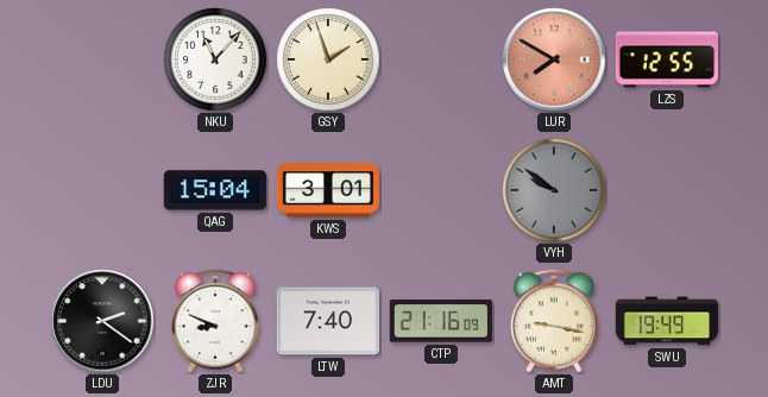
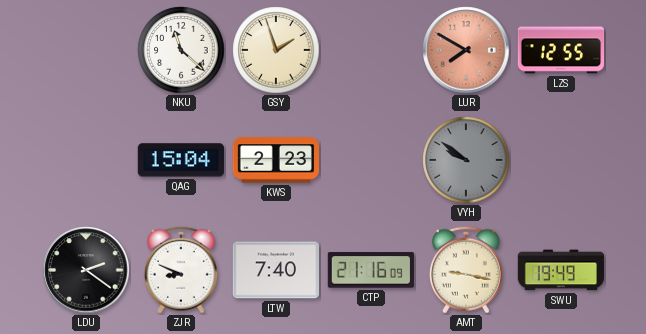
NKU: 11:07 -> 11:22 (181, 50)
KWS: 3:01 -> 2:23 (275, 160)
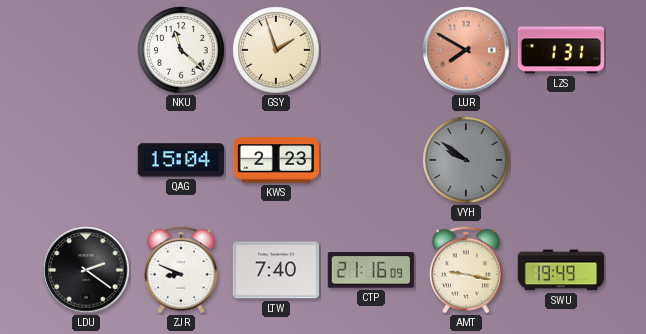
LZS: 12:55 -> 1:31 (561, 50)
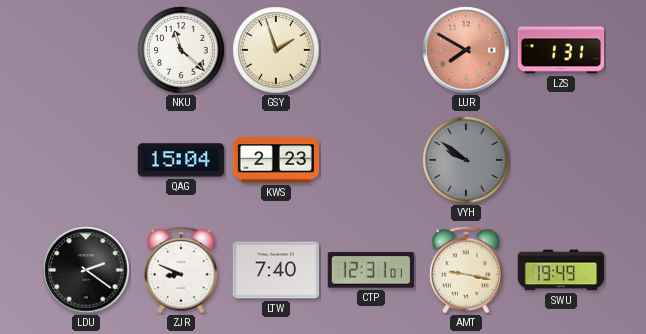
CTP: 21:16 -> 12:31 (371, 270)
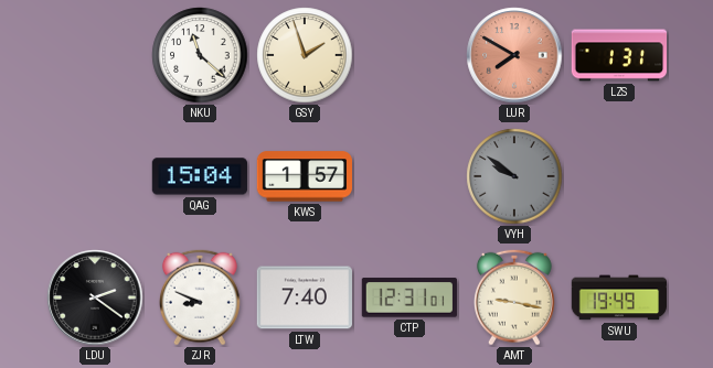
KWS: 2:23 -> 1:57 (304, 176)
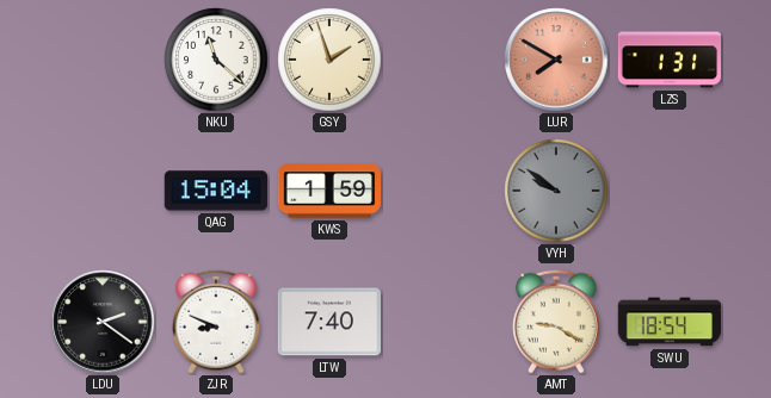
KWS: 1:57 -> 1:59 (328, 191)
CTP: 12:31 -> none (409, 297)
AMT: 9:17 -> 9:20 (556, 322)
SWU: 19:49 -> 18:54 (668, 322)
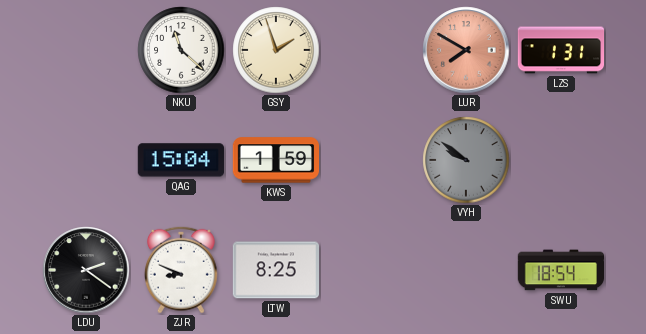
LTW: 7:40 -> 8:25 (275, 270)
AMT: 9:20 -> none (556, 322)
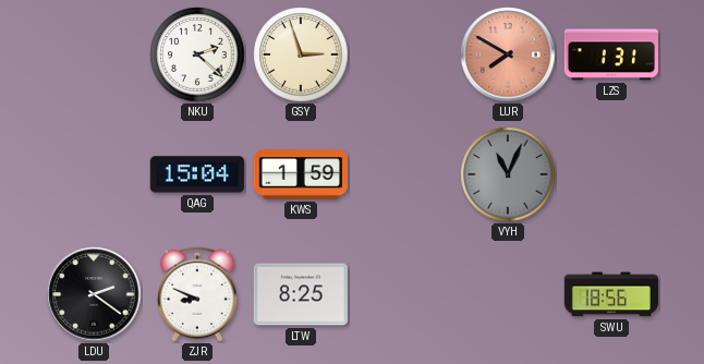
NKU: 11:22 -> 2:22 (197, 54)
GSY: 1:57 -> 2:57 (301, 54)
VYH: 9:51 -> 11:04 (508, 174)
SWU: 18:54 -> 18:56 (610, 294)
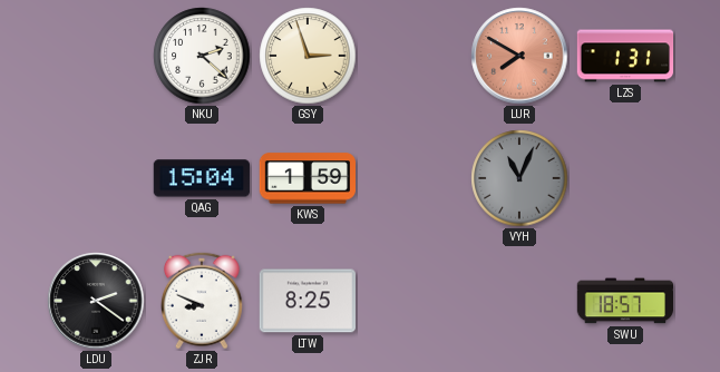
SWU: 18:56 -> 18:57 (624, 301)
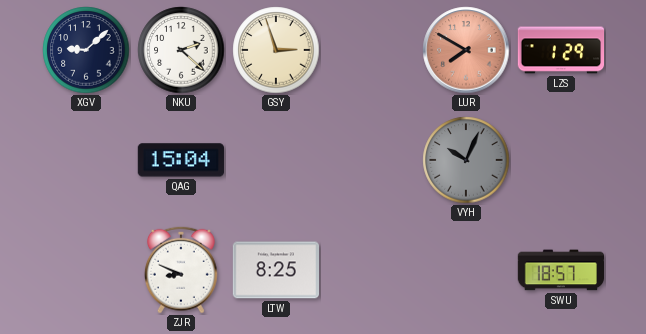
XGV: none -> 9:08 (86, 50)
LZS: 1:31 -> 1:29 (561, 50)
KWS: 1:59 -> none (307, 178)
VYH: 11:04 -> 10:04 (466, 160)
LDU: 2:21 -> none (96, 301)
